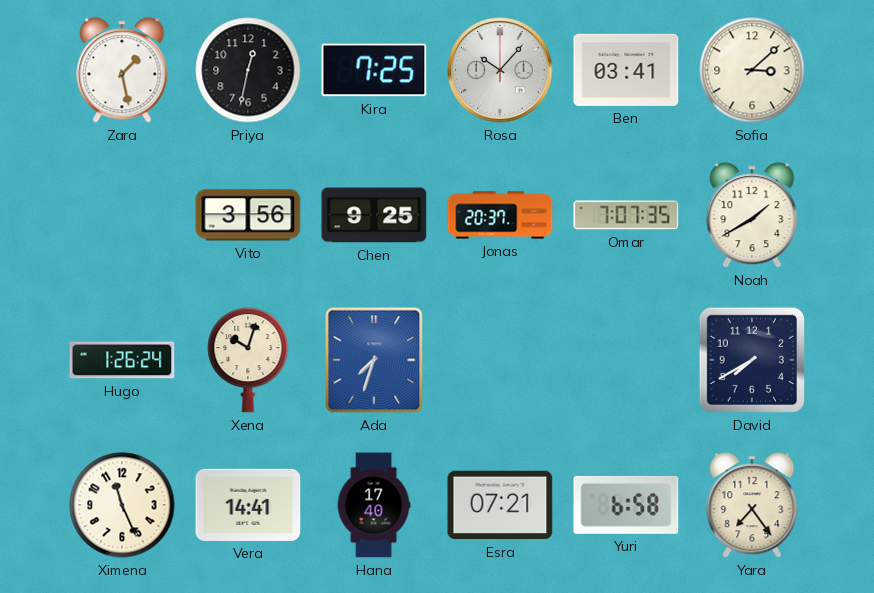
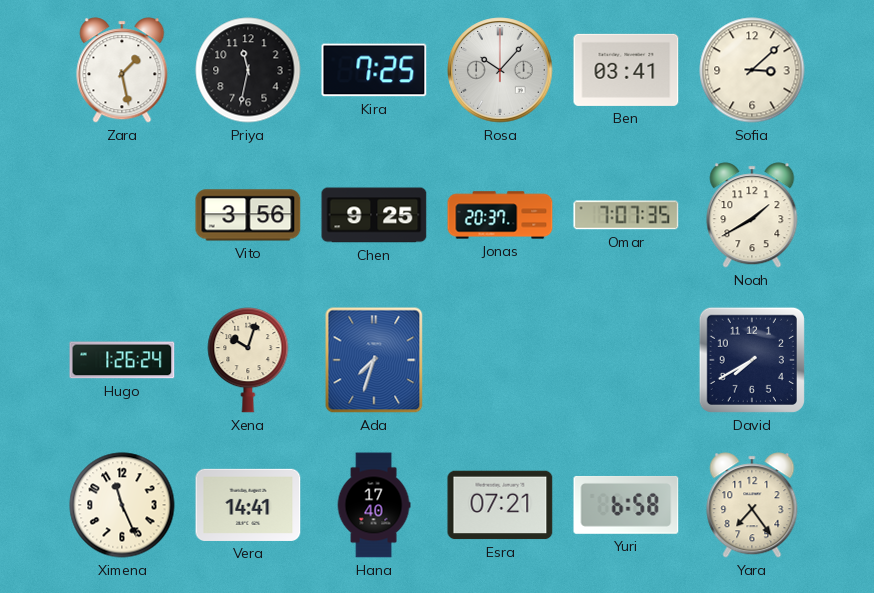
Priya: 12:32 -> 11:32 (248, 70)
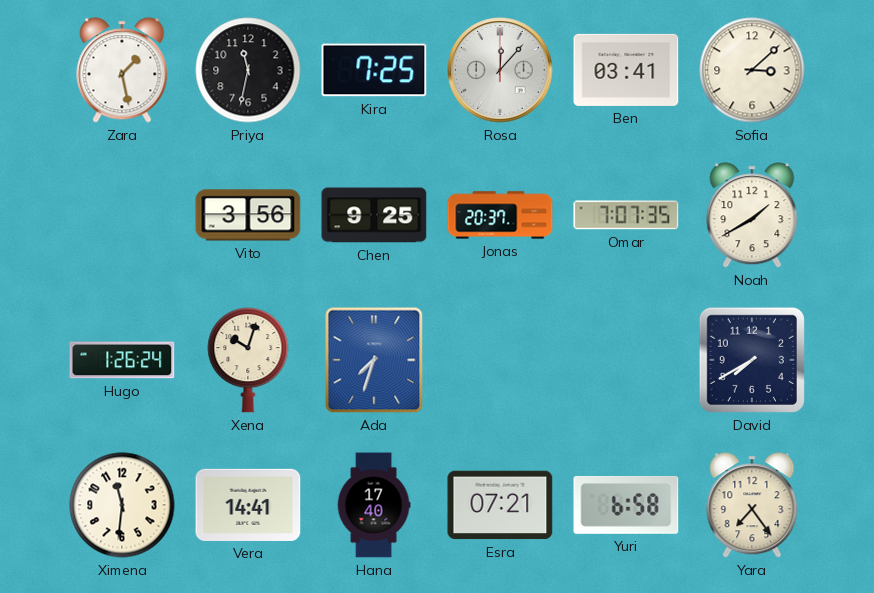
Rosa: 10:07 -> 12:07 (500, 70)
Ximena: 11:26 -> 11:31 (122, 505)
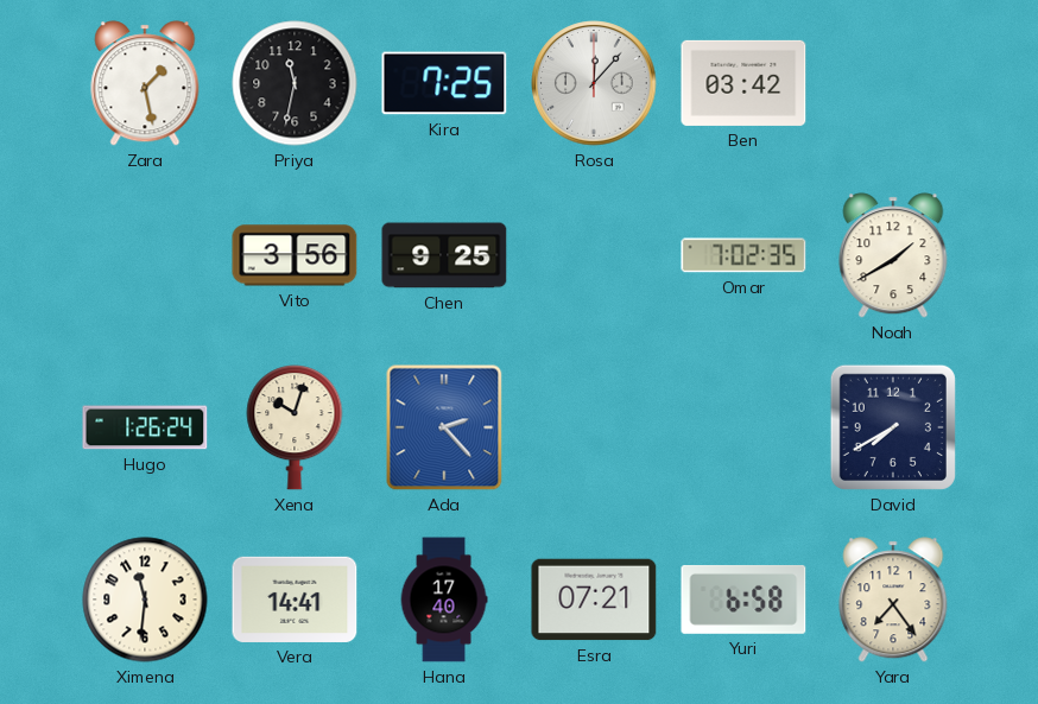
Ben: 03:41 -> 03:42 (743, 83)
Sofia: 3:08 -> none (752, 70)
Jonas: 20:37 -> none (500, 215)
Omar: 7:07 -> 7:02 (743, 255)
Ada: 7:33 -> 2:23 (444, 427)
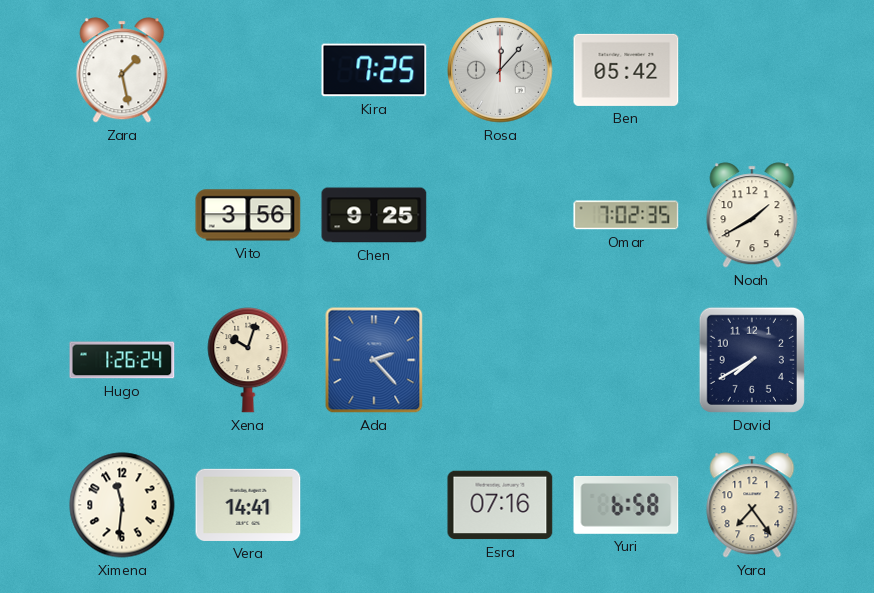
Priya: 11:32 -> none (295, 83)
Ben: 03:42 -> 05:42 (626, 70)
Hana: 17:40 -> none (444, 600)
Esra: 07:21 -> 07:16 (500, 505)
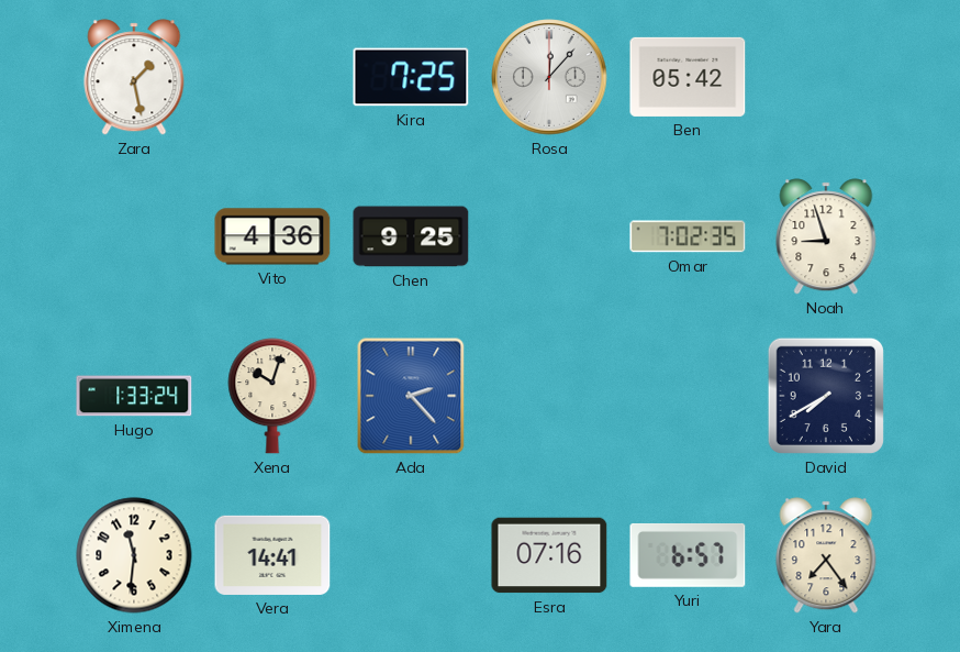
Vito: 3:56 -> 4:36 (272, 236)
Noah: 1:40 -> 8:57 (826, 236)
Hugo: 1:26 -> 1:33 (134, 396)
Yuri: 6:58 -> 6:57 (688, 555)
